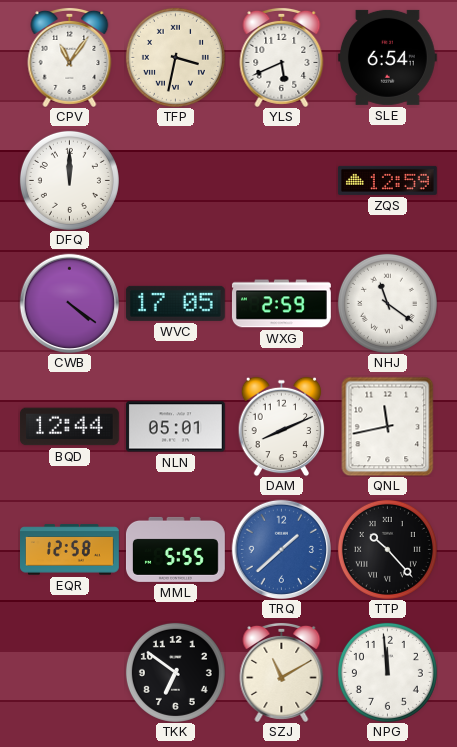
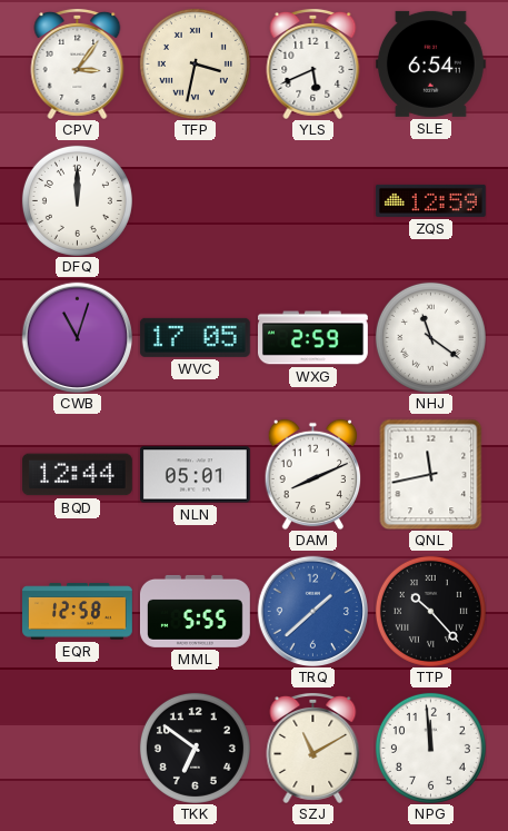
CPV: 11:06 -> 3:06 (78, 63)
CWB: 4:21 -> 11:03 (77, 337)
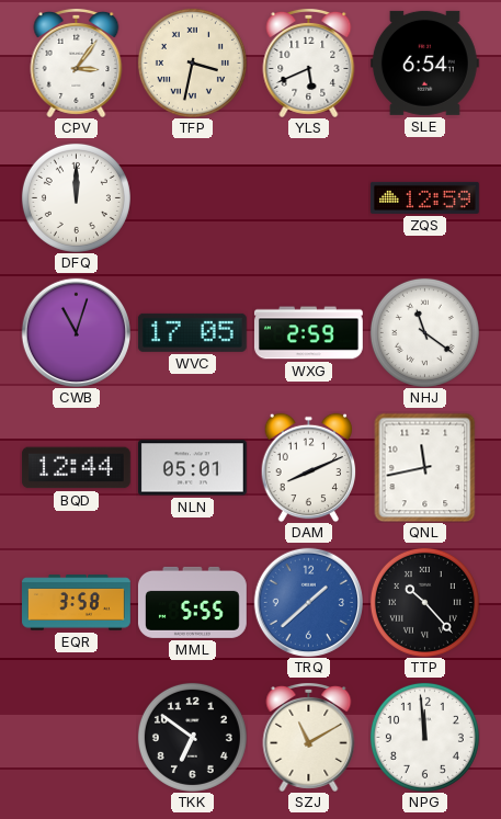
EQR: 12:58 -> 3:58 (77, 603)
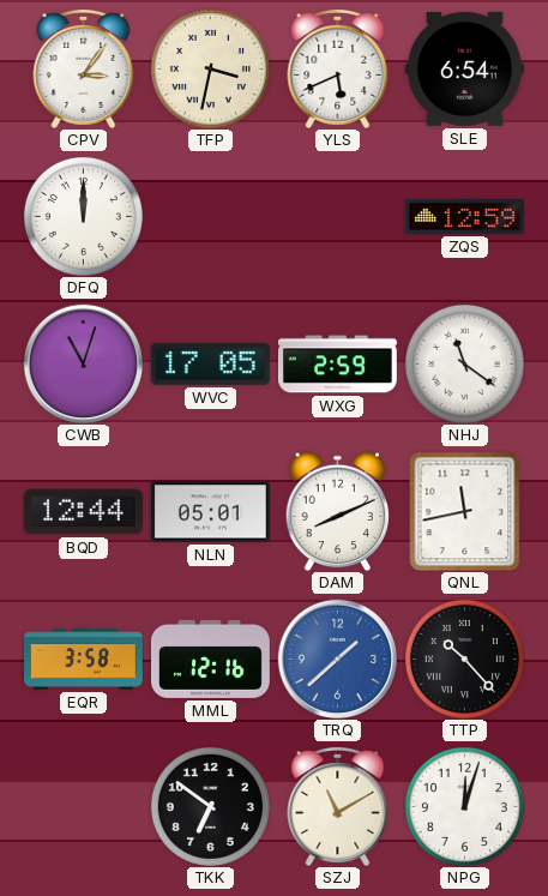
MML: 5:55 -> 12:16 (210, 659)
NPG: 11:59 -> 12:03 (464, 806)
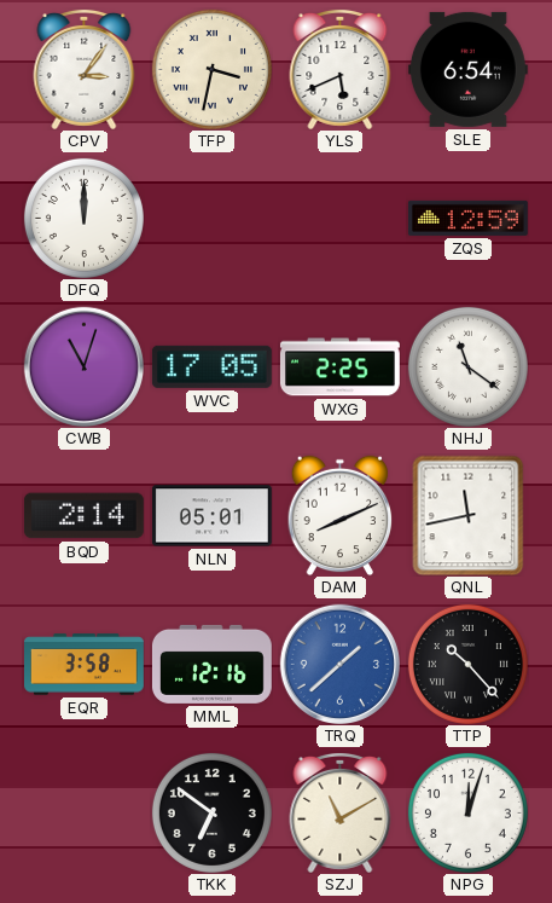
WXG: 2:59 -> 2:25 (339, 367)
BQD: 12:44 -> 2:14 (83, 516)
